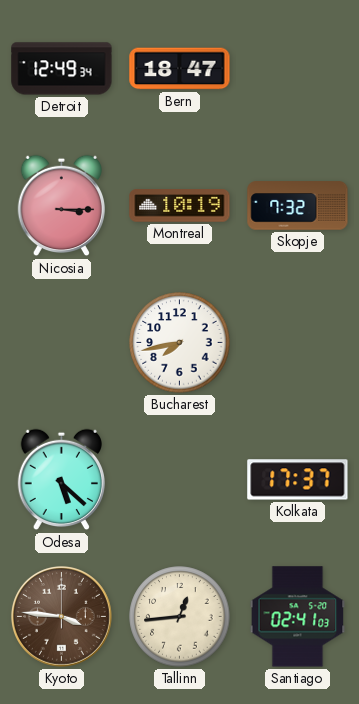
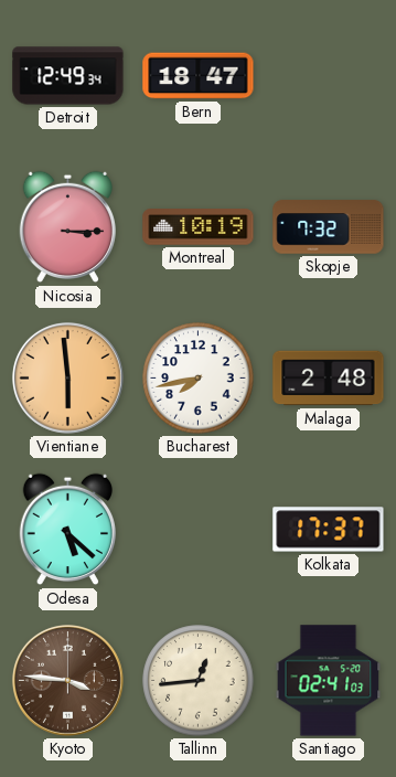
Vientiane: none -> 5:59 (67, 377)
Malaga: none -> 2:48 (329, 379)
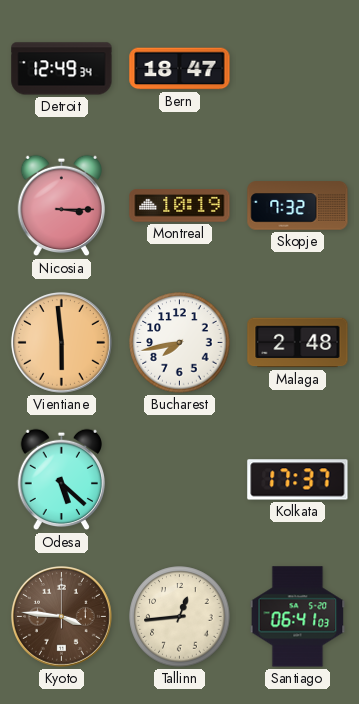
Santiago: 02:41 -> 06:41 (298, 617)
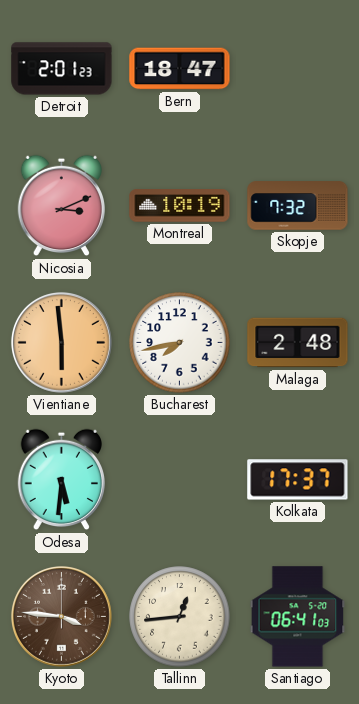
Detroit: 12:49 -> 2:01 (62, 69)
Nicosia: 3:15 -> 3:11 (61, 206)
Odesa: 5:22 -> 5:31 (61, 480)
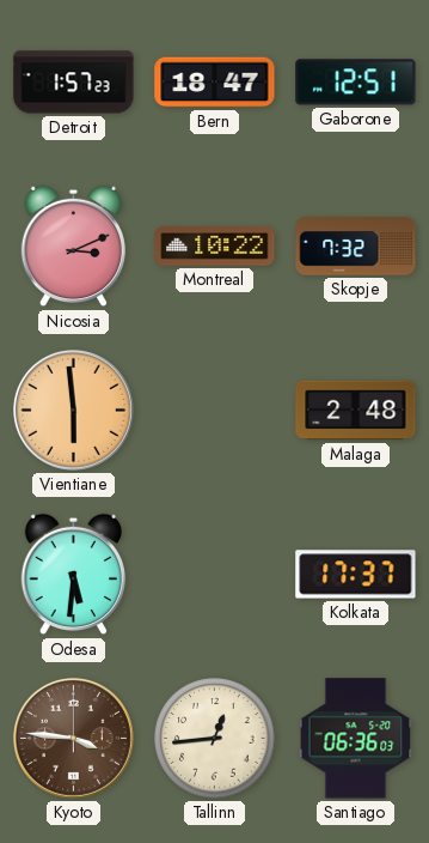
Detroit: 2:01 -> 1:57 (74, 83)
Gaborone: none -> 12:51 (356, 83)
Montreal: 10:19 -> 10:22 (215, 247)
Bucharest: 7:43 -> none (180, 343)
Santiago: 06:41 -> 06:36 (356, 739)
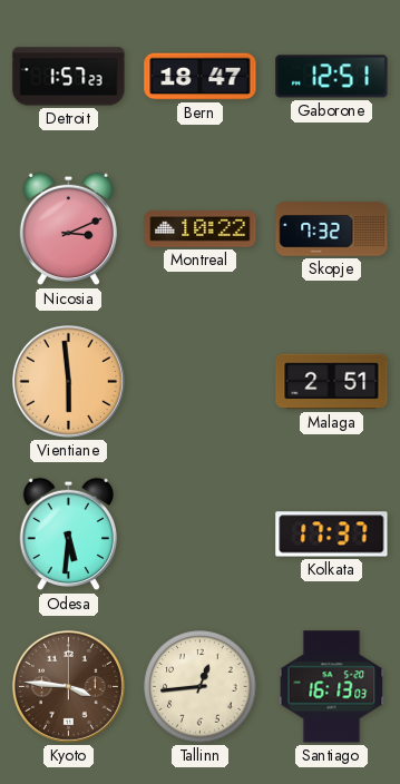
Malaga: 2:48 -> 2:51 (332, 382)
Santiago: 06:36 -> 16:13 (332, 687)
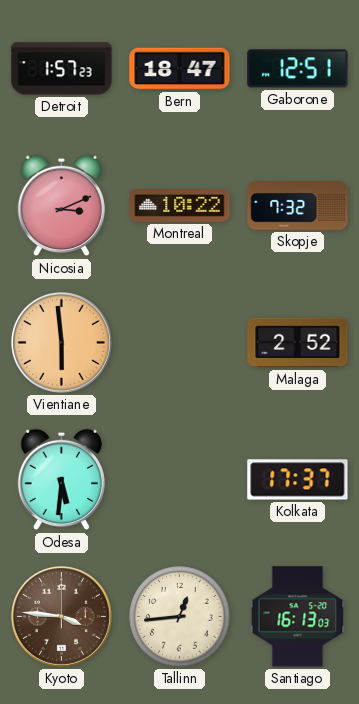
Malaga: 2:51 -> 2:52 (298, 343)
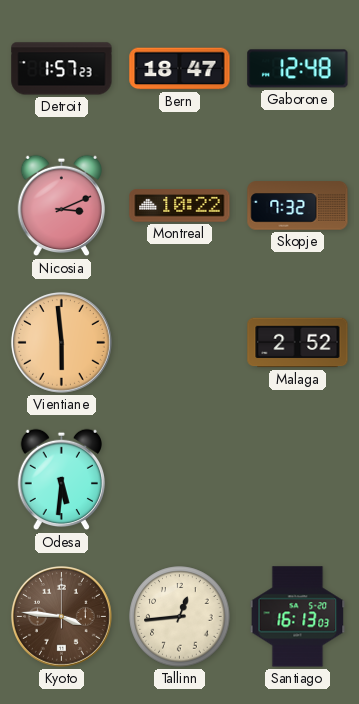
Gaborone: 12:51 -> 12:48 (298, 69)
Kolkata: 17:37 -> none (298, 480)
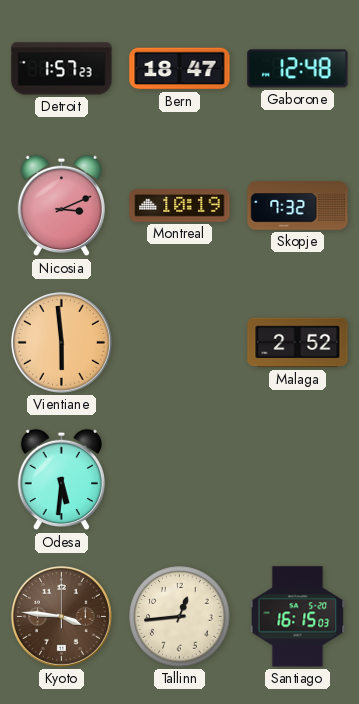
Montreal: 10:22 -> 10:19 (180, 206)
Santiago: 16:13 -> 16:15 (298, 617)
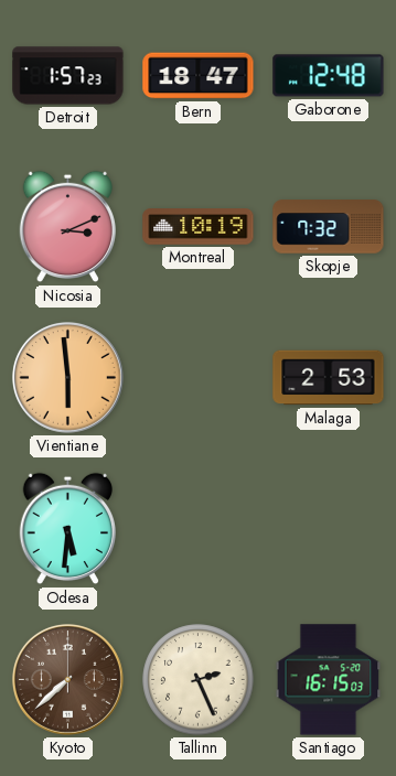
Malaga: 2:52 -> 2:53 (329, 378)
Kyoto: 3:46 -> 7:38 (67, 679)
Tallinn: 12:44 -> 2:26 (199, 680)
